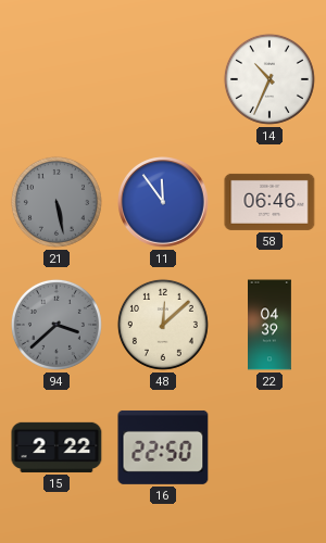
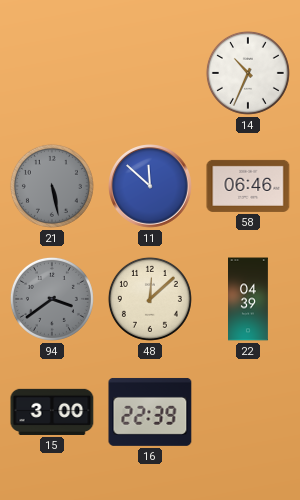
11: 11:54 -> 11:52 (151, 187)
94: 3:38 -> 3:39 (52, 299)
15: 2:22 -> 3:00 (52, 412)
16: 22:50 -> 22:39 (150, 412)
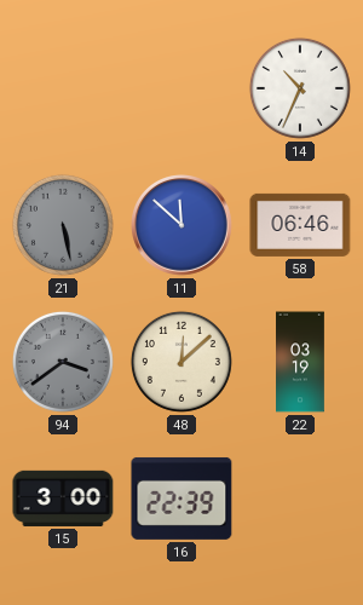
22: 04:39 -> 03:19 (301, 362)
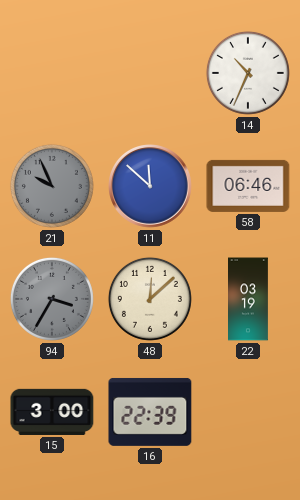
21: 5:28 -> 9:56 (52, 186)
94: 3:39 -> 3:35 (52, 299)
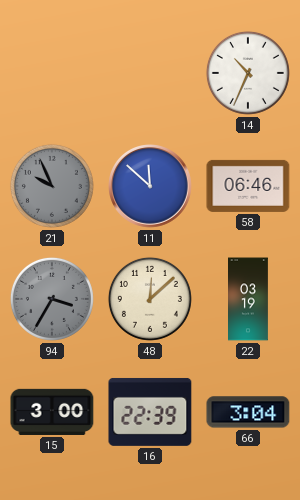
66: none -> 3:04 (248, 412)
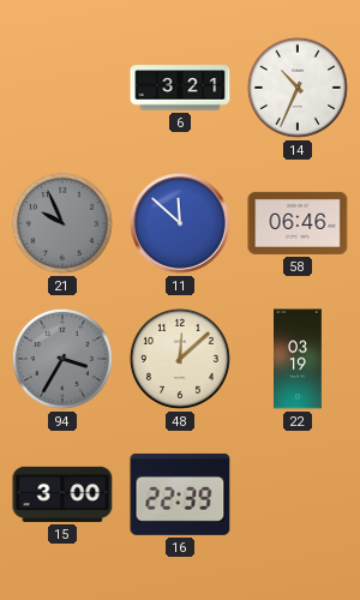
6: none -> 3:21 (180, 88)
66: 3:04 -> none (248, 412)
